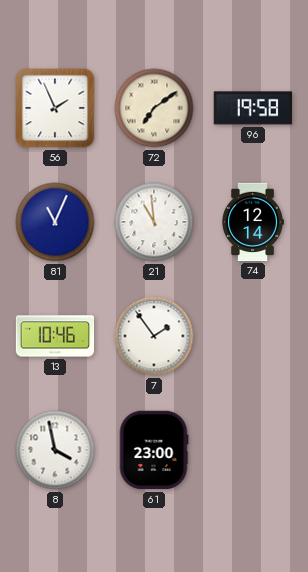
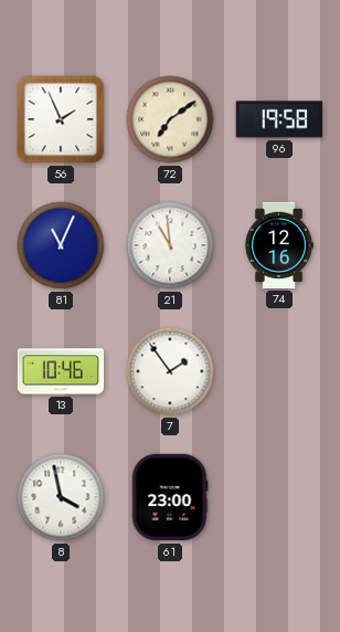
74: 12:14 -> 12:16 (279, 245)
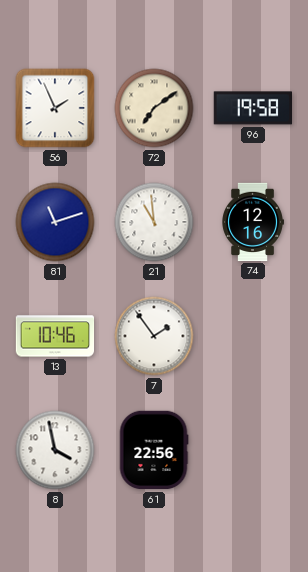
81: 11:04 -> 11:12 (55, 222)
61: 23:00 -> 22:56 (154, 450)
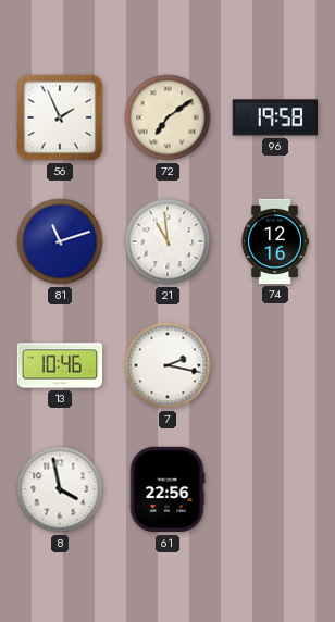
7: 1:54 -> 2:17 (167, 365)
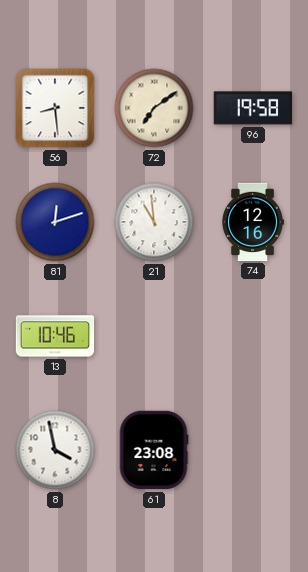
56: 1:56 -> 8:29 (55, 108)
81: 11:12 -> 12:12 (55, 222)
7: 2:17 -> none (167, 365)
61: 22:56 -> 23:08 (154, 450)
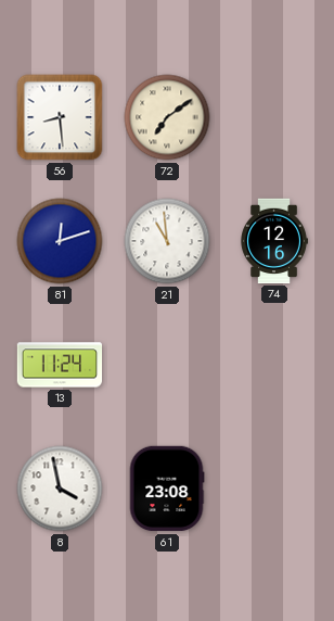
96: 19:58 -> none (252, 108)
13: 10:46 -> 11:24 (60, 365)
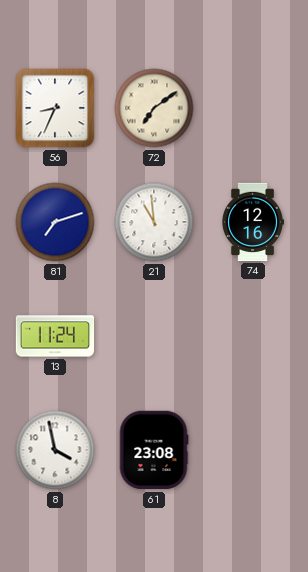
56: 8:29 -> 8:34 (55, 108)
81: 12:12 -> 7:12 (55, 222)
